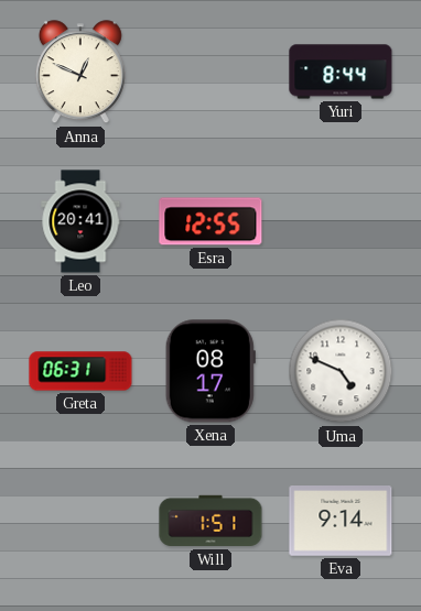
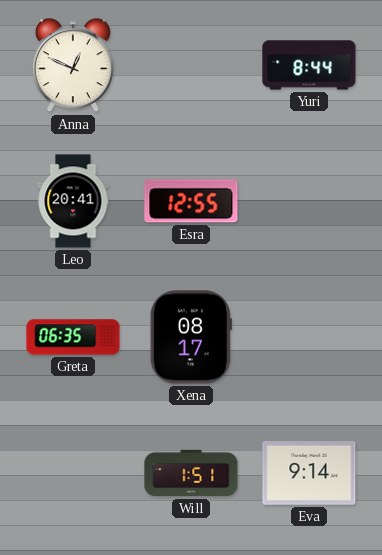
Greta: 06:31 -> 06:35 (73, 337)
Uma: 4:49 -> none (341, 371)
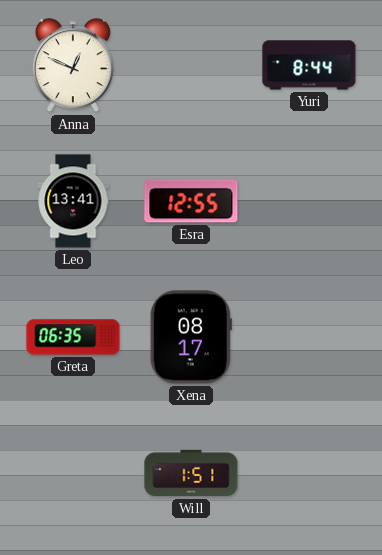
Leo: 20:41 -> 13:41 (73, 201)
Eva: 9:14 -> none (309, 474)
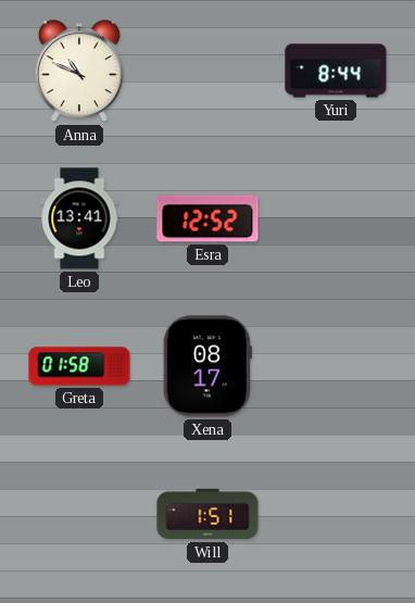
Anna: 12:49 -> 10:49 (79, 72)
Esra: 12:55 -> 12:52 (207, 218)
Greta: 06:35 -> 01:58 (79, 366)
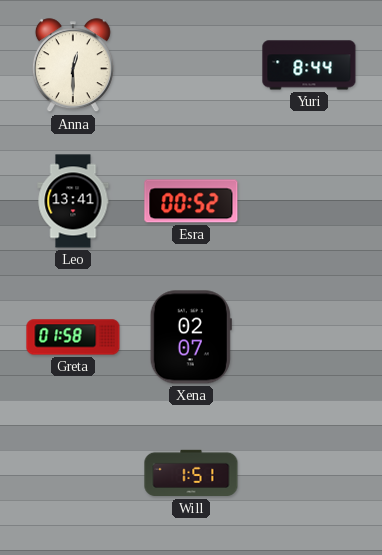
Anna: 10:49 -> 12:30 (73, 66)
Esra: 12:52 -> 00:52 (191, 201)
Xena: 08:17 -> 02:07 (191, 337)
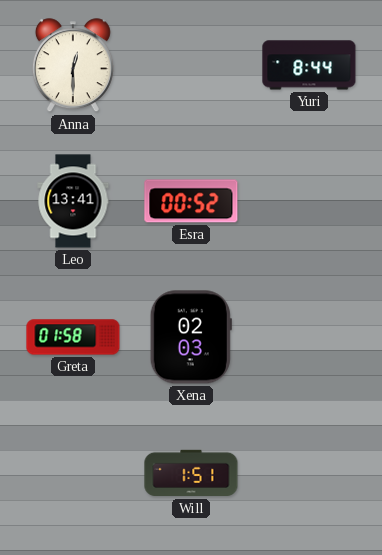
Xena: 02:07 -> 02:03 (191, 337)
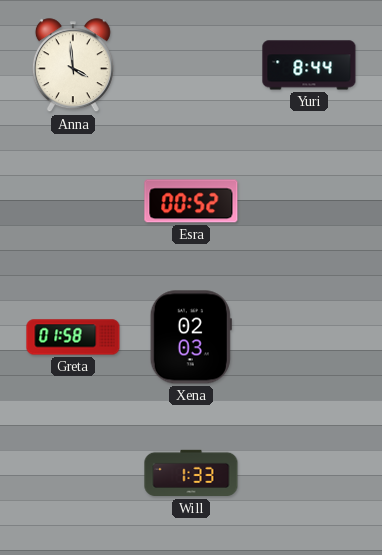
Anna: 12:30 -> 3:59 (73, 66)
Leo: 13:41 -> none (73, 201)
Will: 1:51 -> 1:33 (191, 473)
